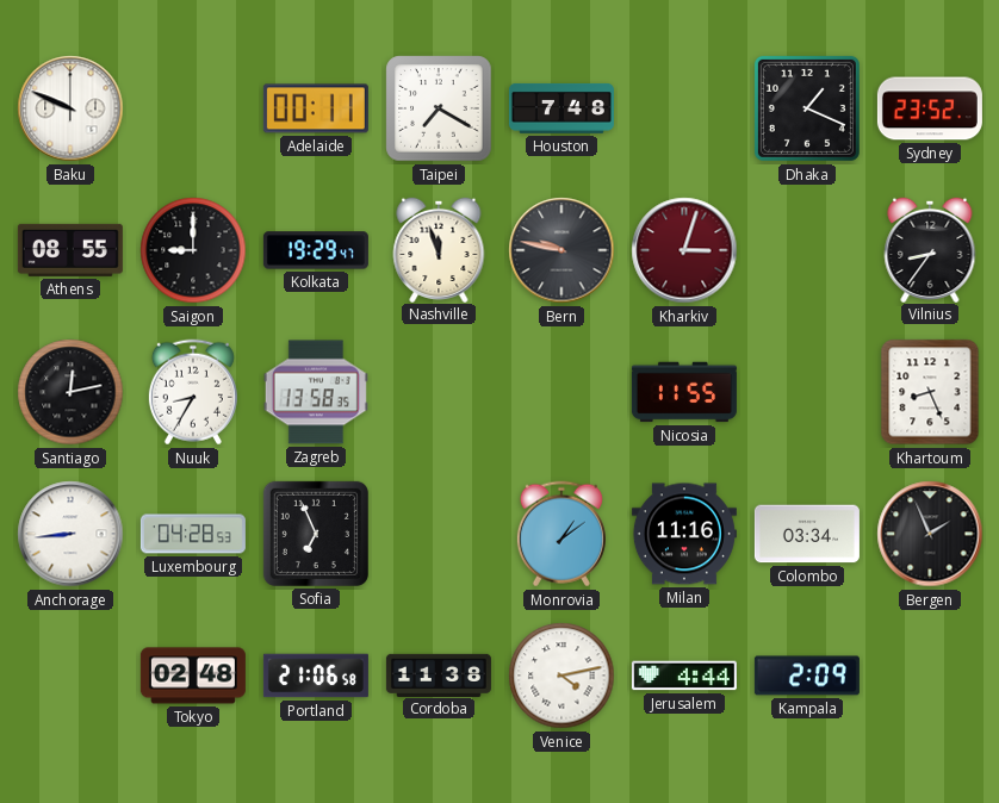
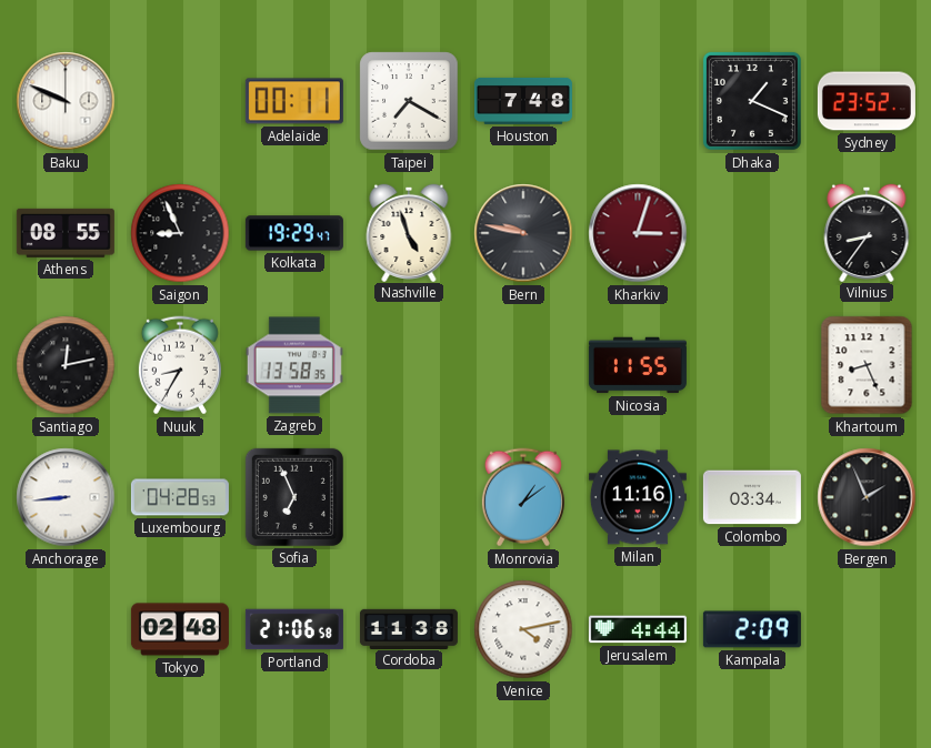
Saigon: 9:00 -> 8:56 (180, 233)
Nashville: 11:57 -> 4:57 (409, 232)
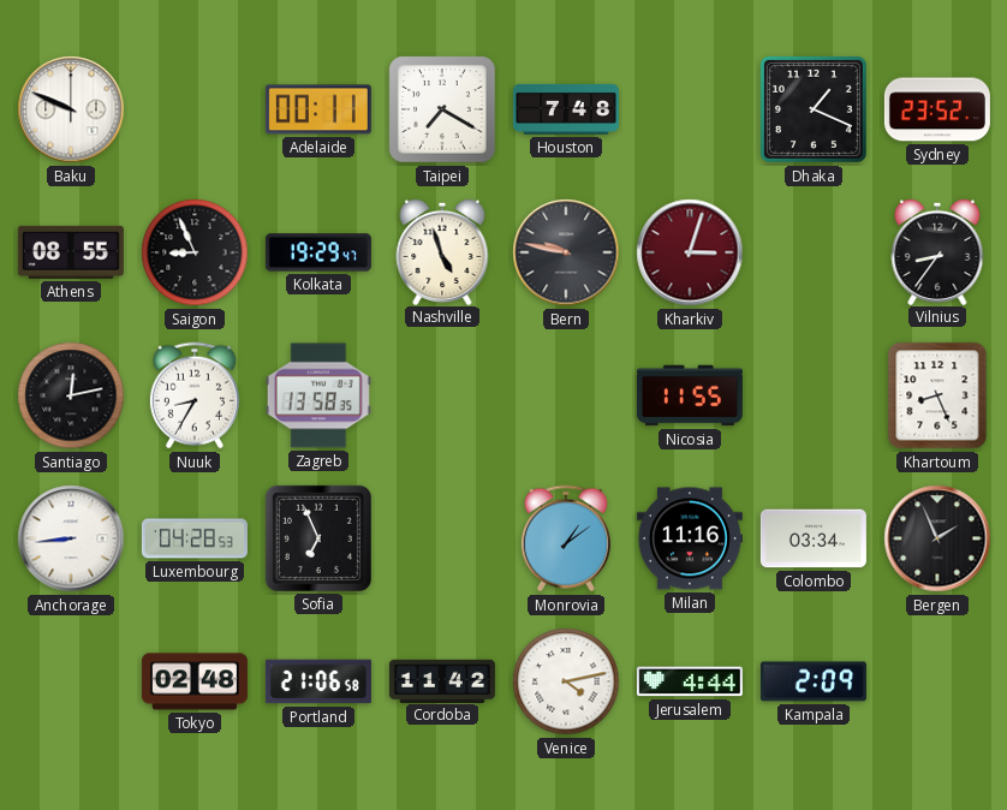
Cordoba: 11:38 -> 11:42 (442, 680)
